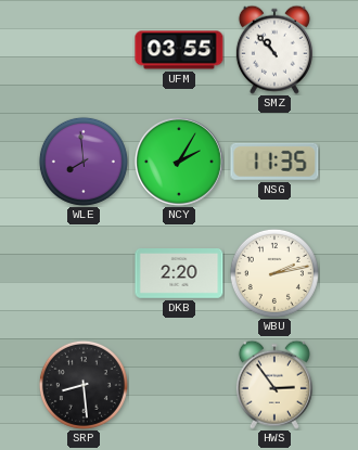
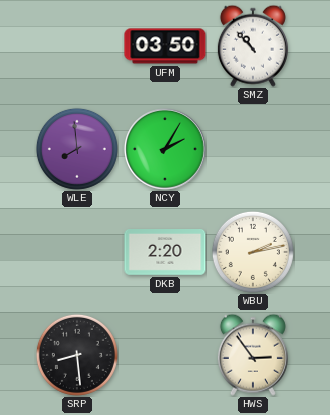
UFM: 03:55 -> 03:50 (165, 46)
NSG: 11:35 -> none (274, 162)
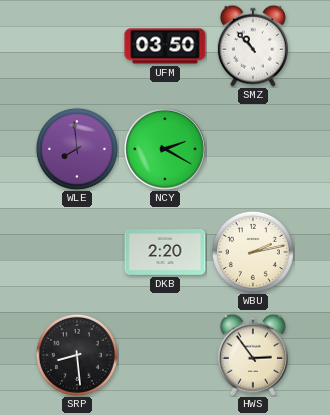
NCY: 2:05 -> 2:20 (166, 150)
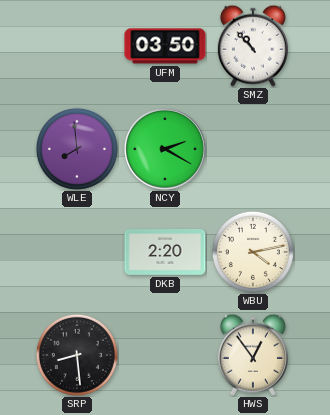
WBU: 2:13 -> 4:13 (253, 252)
HWS: 2:54 -> 12:54 (253, 355)
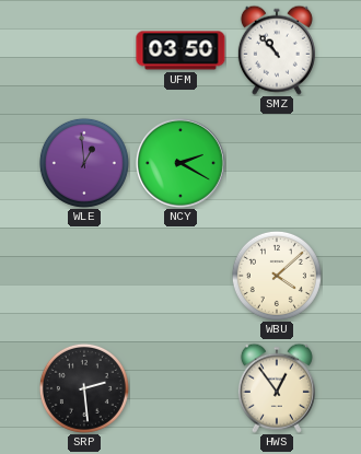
WLE: 7:59 -> 12:59 (84, 163)
DKB: 2:20 -> none (165, 253)
WBU: 4:13 -> 4:08 (277, 276)
SRP: 8:29 -> 2:29 (84, 388)
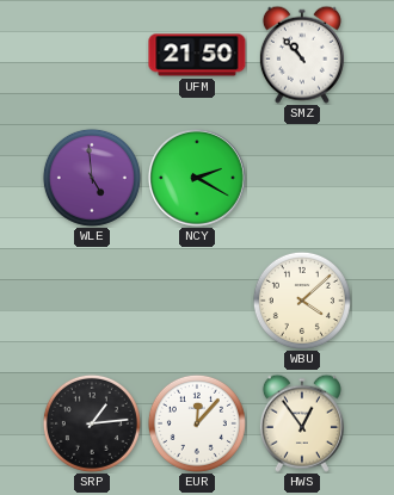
UFM: 03:50 -> 21:50 (197, 55)
WLE: 12:59 -> 4:59 (92, 178)
SRP: 2:29 -> 1:14 (92, 423)
EUR: none -> 12:07 (197, 423)
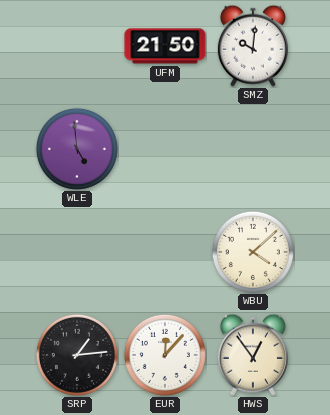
SMZ: 10:53 -> 10:01 (253, 46)
NCY: 2:20 -> none (198, 179)
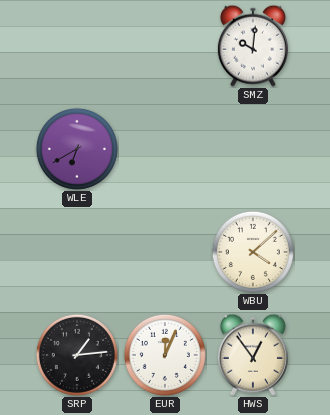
UFM: 21:50 -> none (165, 46)
WLE: 4:59 -> 6:40 (77, 149)
EUR: 12:07 -> 12:04 (165, 355)
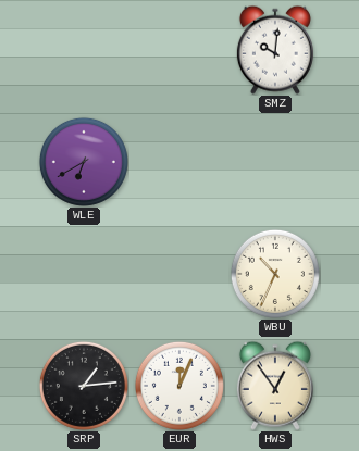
WBU: 4:08 -> 10:34 (275, 274)
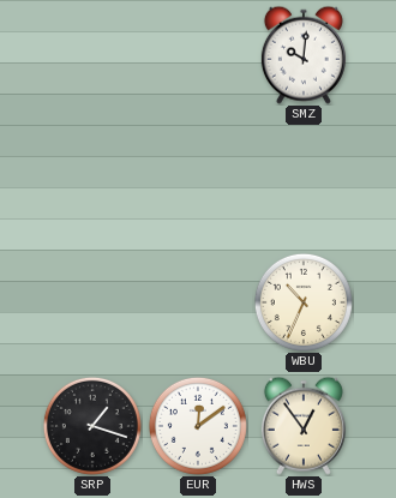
WLE: 6:40 -> none (84, 162)
SRP: 1:14 -> 1:18 (92, 426)
EUR: 12:04 -> 12:09 (198, 426)
